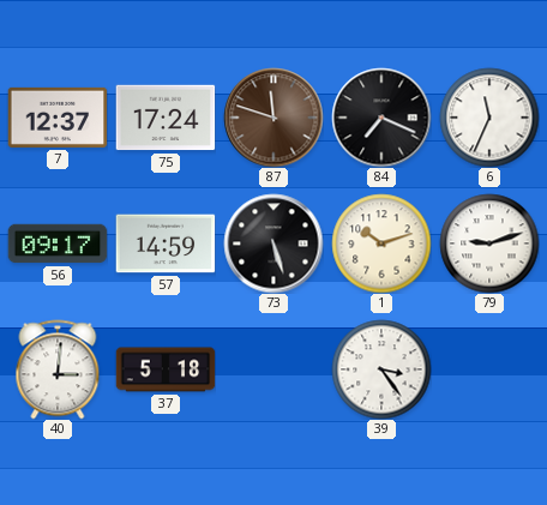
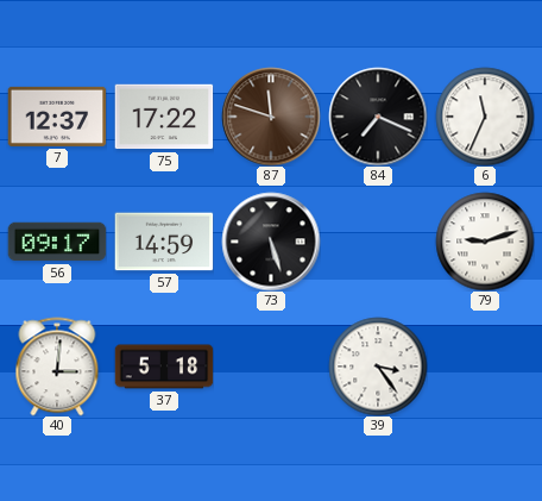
75: 17:24 -> 17:22 (164, 117)
1: 10:12 -> none (381, 244)
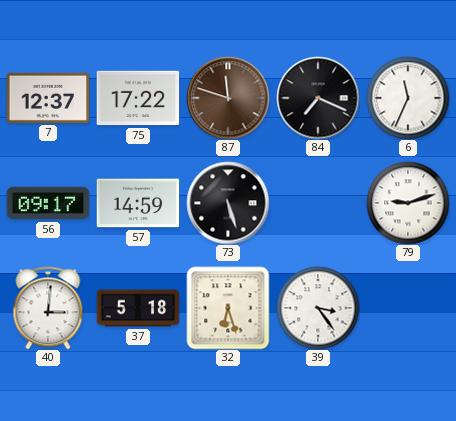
32: none -> 6:27 (228, 308)
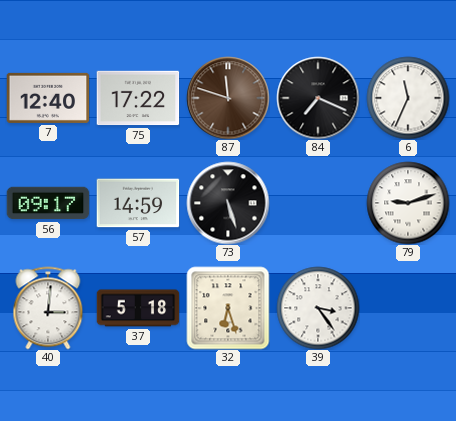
7: 12:37 -> 12:40 (48, 98)
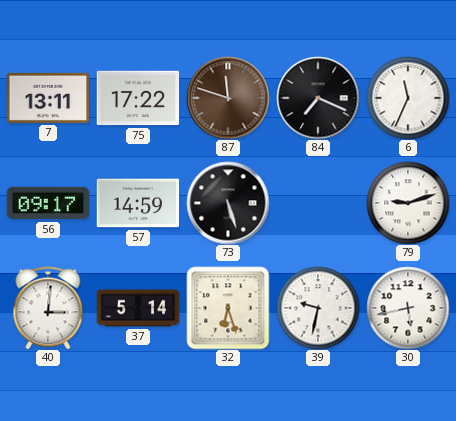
7: 12:40 -> 13:11 (48, 98)
37: 5:18 -> 5:14 (138, 308)
39: 3:24 -> 9:32 (318, 308)
30: none -> 5:43 (408, 308)
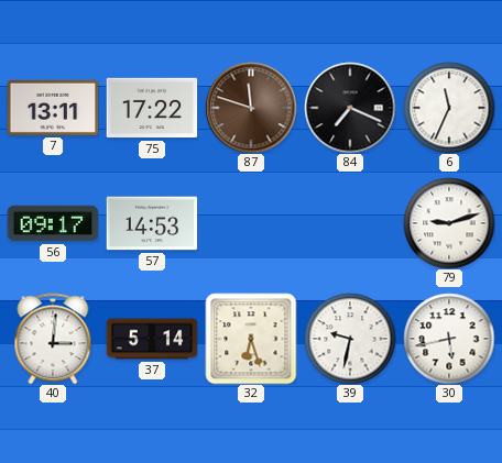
57: 14:59 -> 14:53 (152, 223)
73: 5:27 -> none (228, 203)
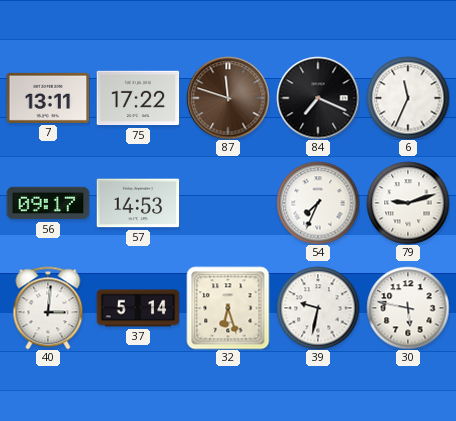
54: none -> 7:34 (318, 203)
30: 5:43 -> 5:47 (408, 308)
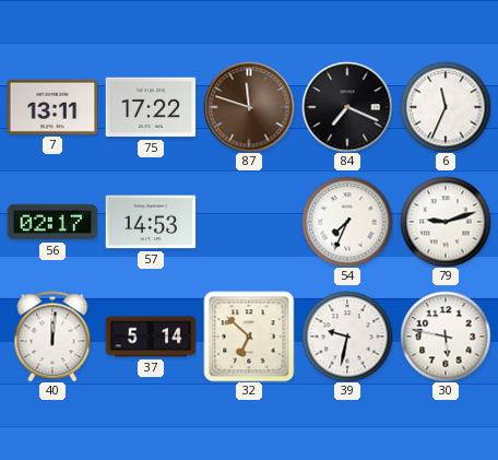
56: 09:17 -> 02:17 (52, 222)
40: 3:01 -> 12:01 (52, 337)
32: 6:27 -> 6:52 (249, 337)
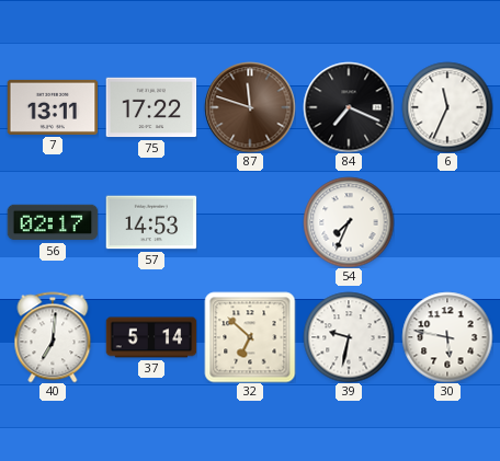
79: 9:12 -> none (446, 222)
40: 12:01 -> 7:01 (53, 337)
